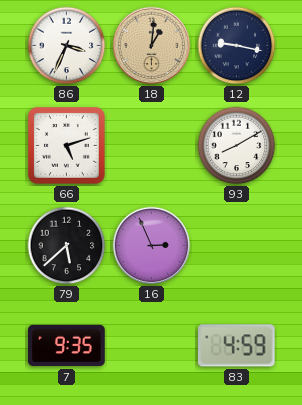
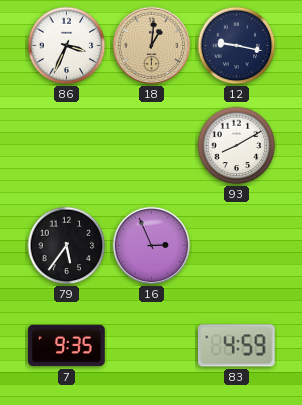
66: 5:12 -> none (67, 146)
79: 5:38 -> 5:36 (67, 246)
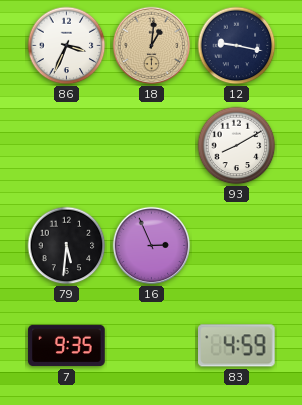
79: 5:36 -> 5:31 (67, 246)
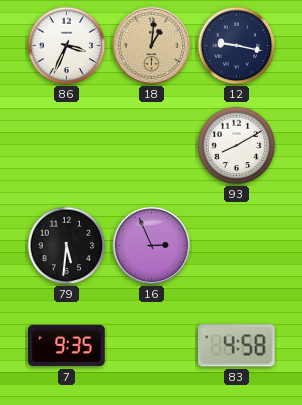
83: 4:59 -> 4:58 (237, 346)
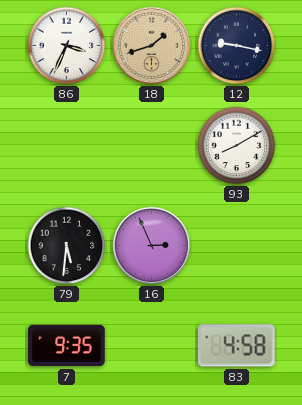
18: 1:01 -> 1:42 (152, 46)
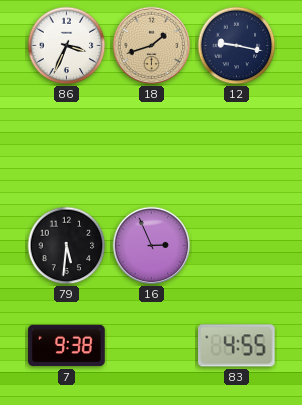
93: 8:10 -> none (237, 146)
7: 9:35 -> 9:38 (67, 346)
83: 4:58 -> 4:55 (237, 346)
